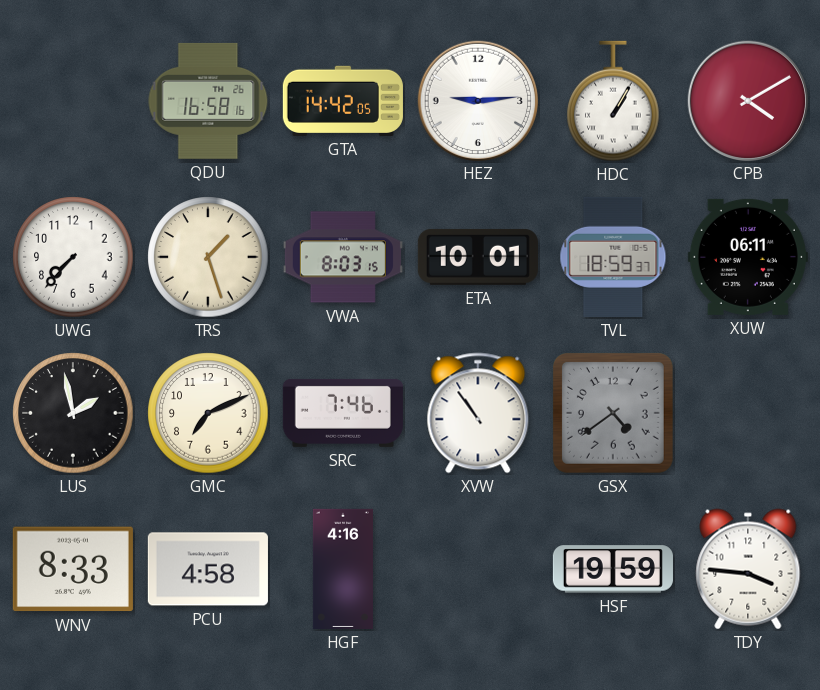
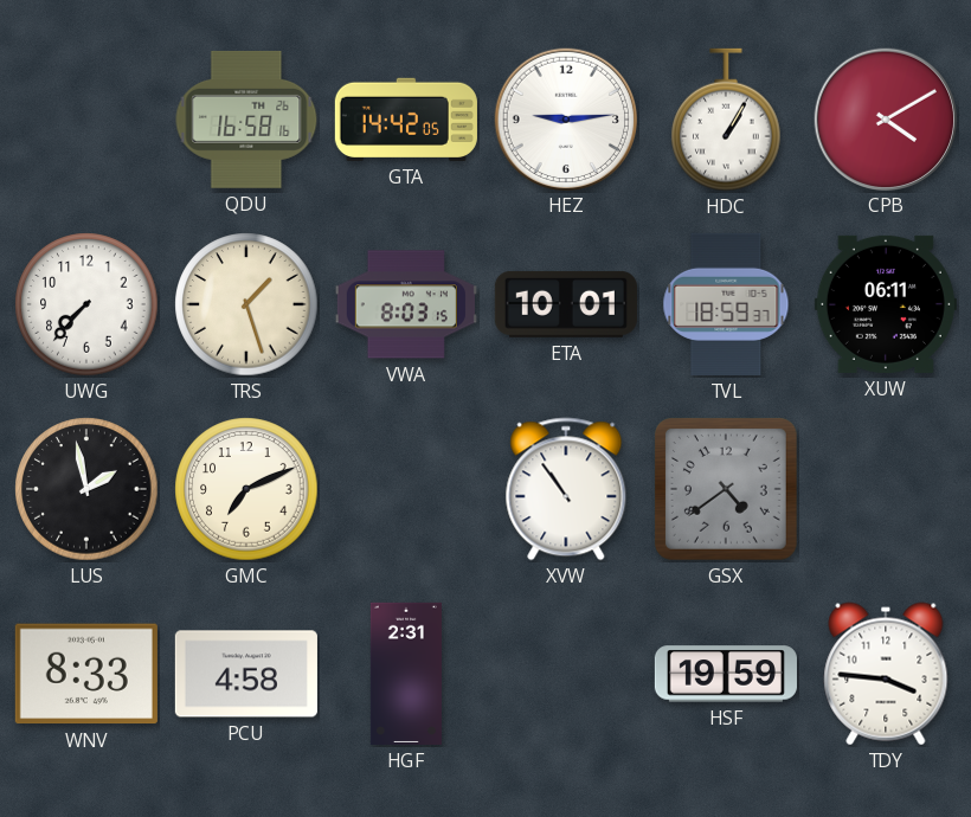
SRC: 7:46 -> none (343, 413)
HGF: 4:16 -> 2:31 (406, 674)
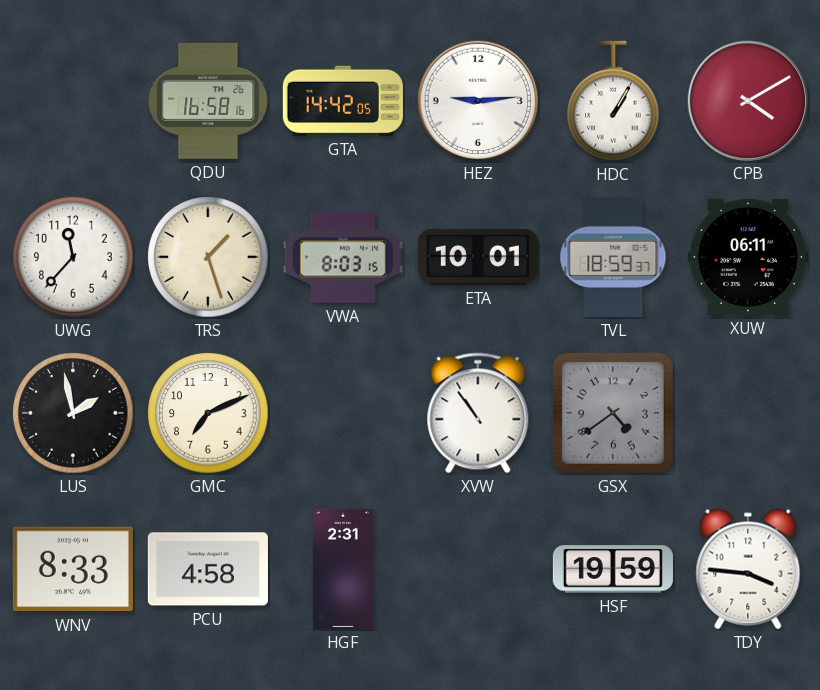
UWG: 7:37 -> 11:37 (73, 257)
